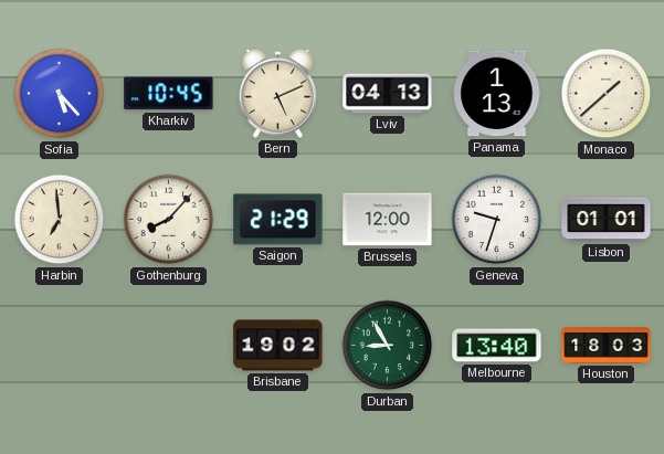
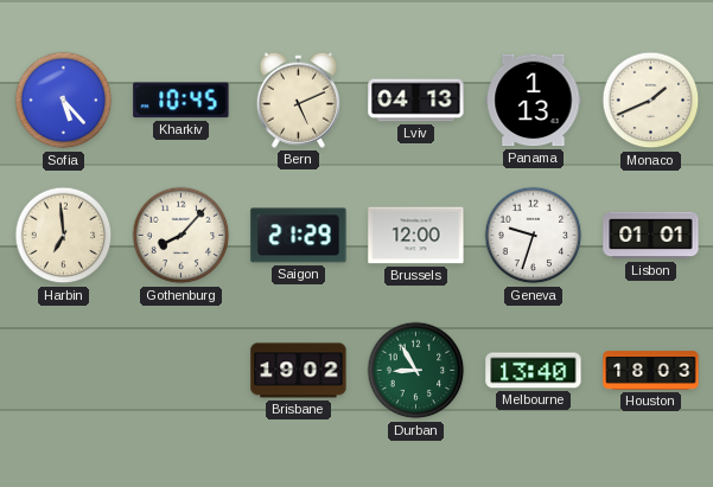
Monaco: 1:38 -> 1:41 (651, 101)
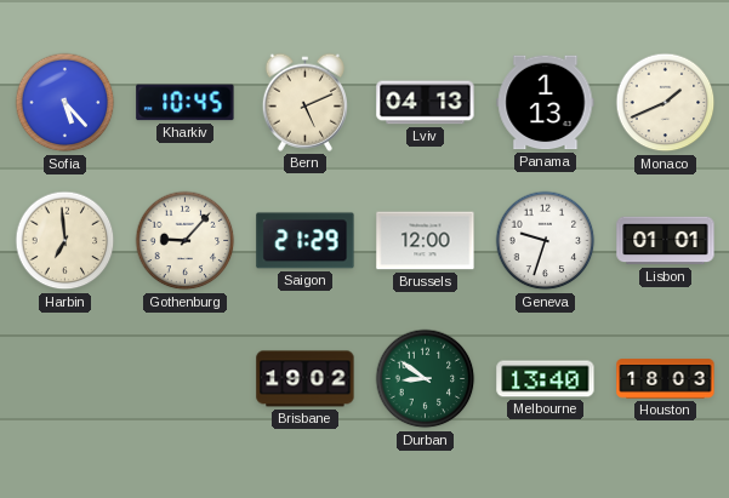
Gothenburg: 8:07 -> 9:07 (186, 241)
Durban: 8:55 -> 8:51 (426, 379)
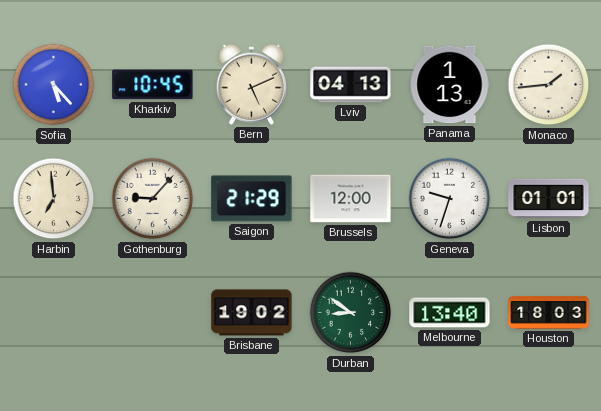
Monaco: 1:41 -> 1:44 (549, 85)
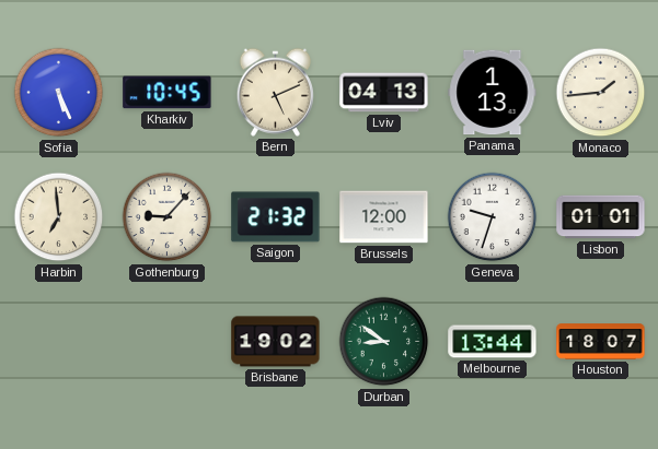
Sofia: 5:23 -> 5:26 (59, 93)
Saigon: 21:29 -> 21:32 (276, 217)
Melbourne: 13:40 -> 13:44 (493, 342)
Houston: 18:03 -> 18:07 (601, 342)
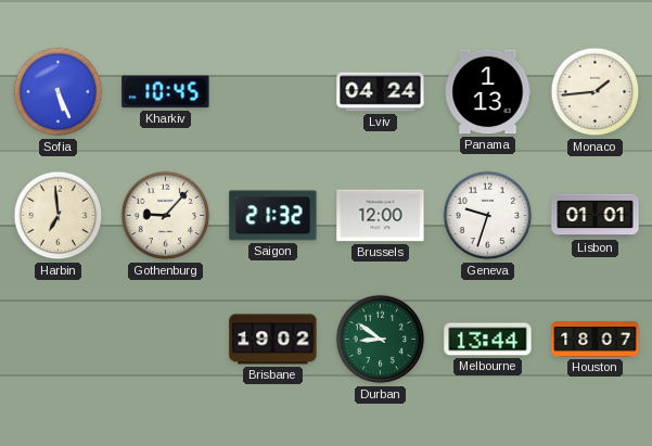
Bern: 5:11 -> none (275, 92)
Lviv: 04:13 -> 04:24 (381, 92)
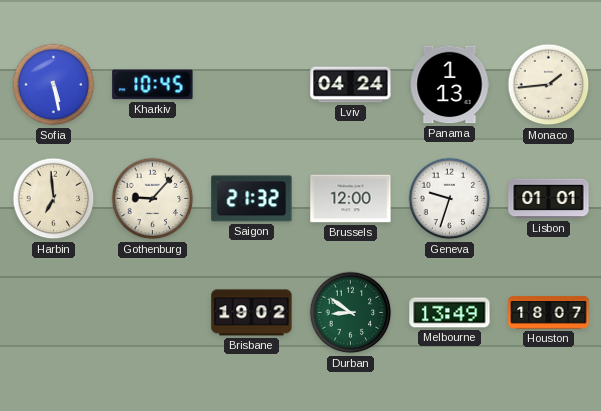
Sofia: 5:26 -> 5:28 (54, 85)
Melbourne: 13:44 -> 13:49 (450, 313)
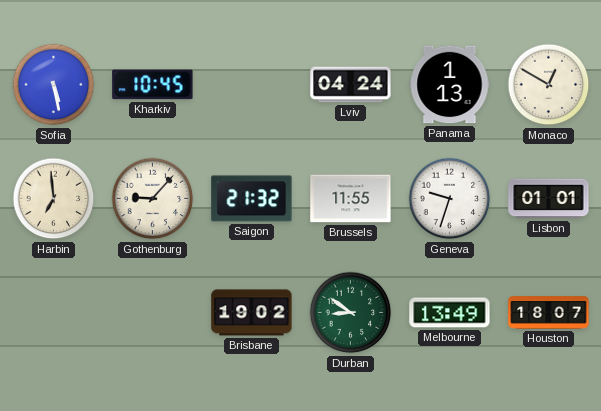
Monaco: 1:44 -> 12:50 (549, 85)
Brussels: 12:00 -> 11:55 (351, 199)
